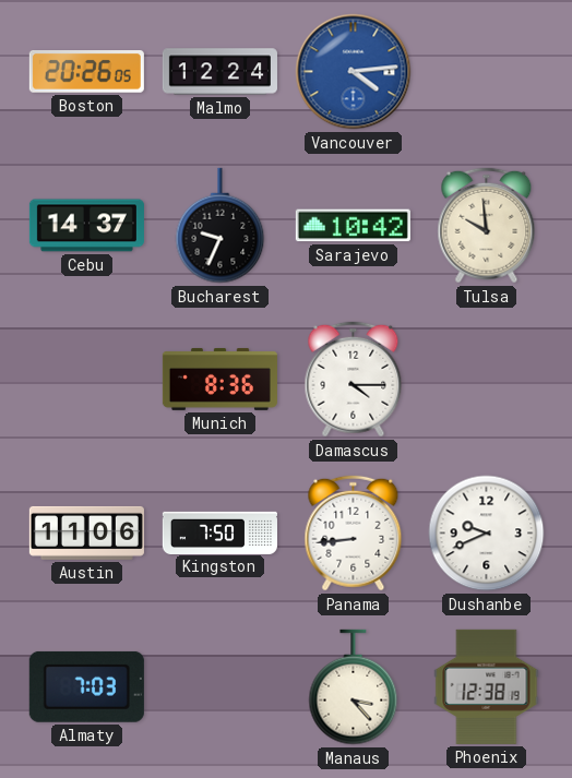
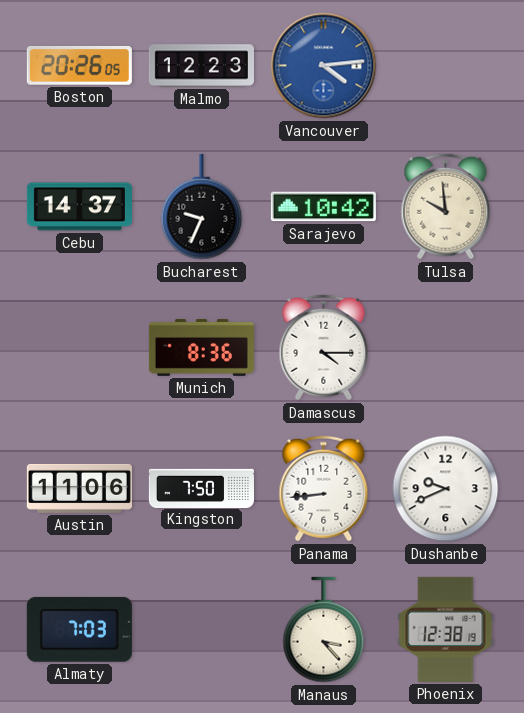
Malmo: 12:24 -> 12:23 (201, 66)
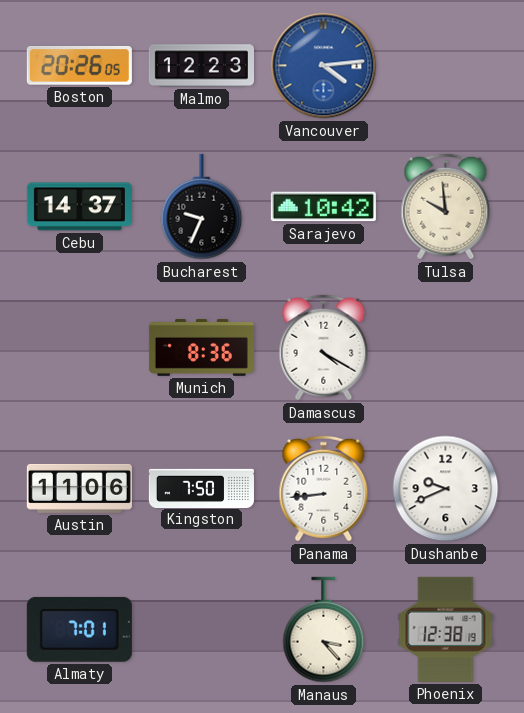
Damascus: 4:15 -> 4:20 (324, 348)
Almaty: 7:03 -> 7:01 (79, 629)
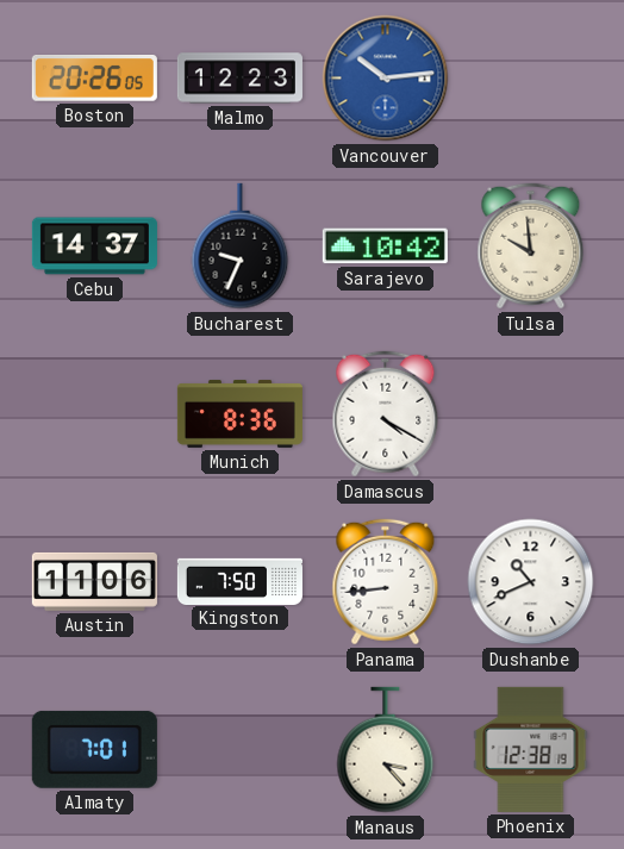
Vancouver: 4:14 -> 10:14 (386, 79)
Dushanbe: 9:41 -> 10:41 (531, 582)
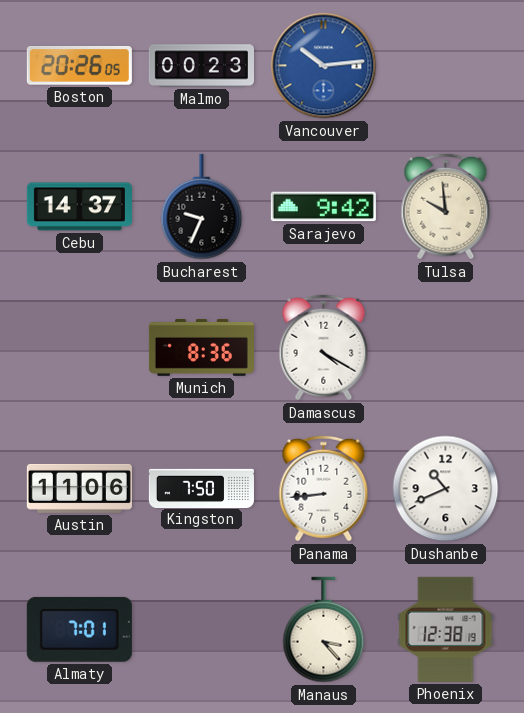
Malmo: 12:23 -> 00:23 (201, 66)
Sarajevo: 10:42 -> 9:42 (323, 207)
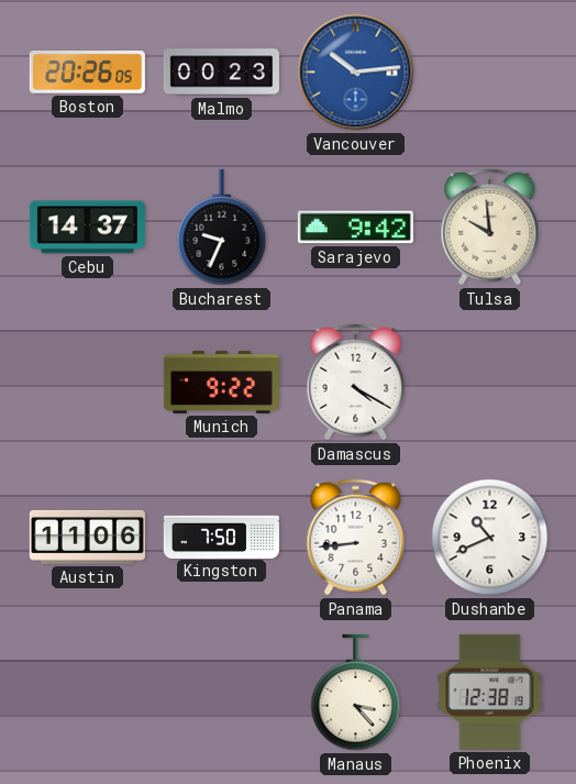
Munich: 8:36 -> 9:22 (221, 382)
Almaty: 7:01 -> none (79, 629)
